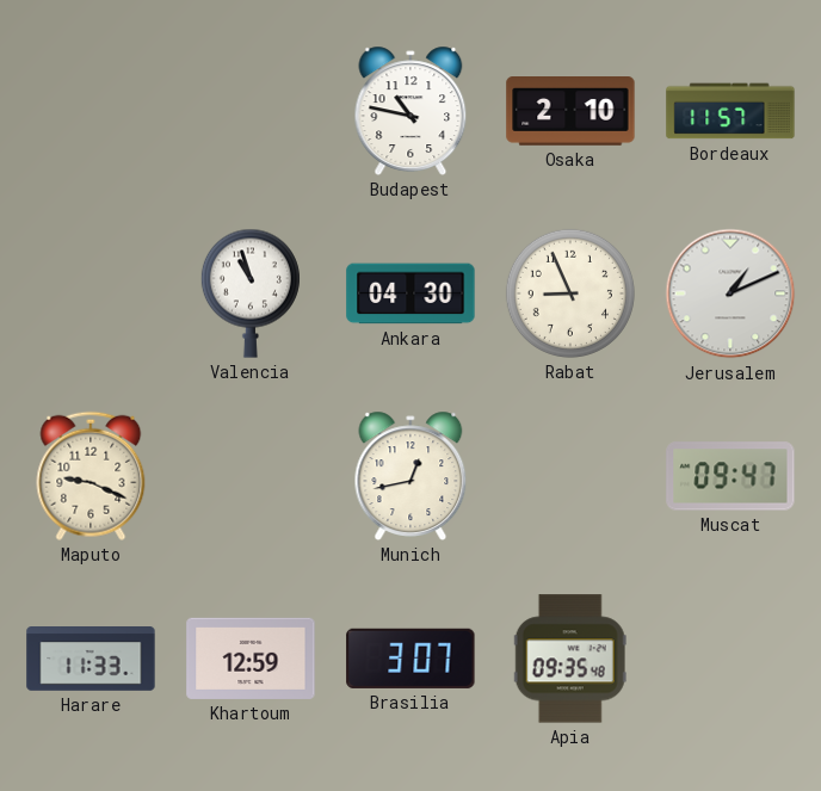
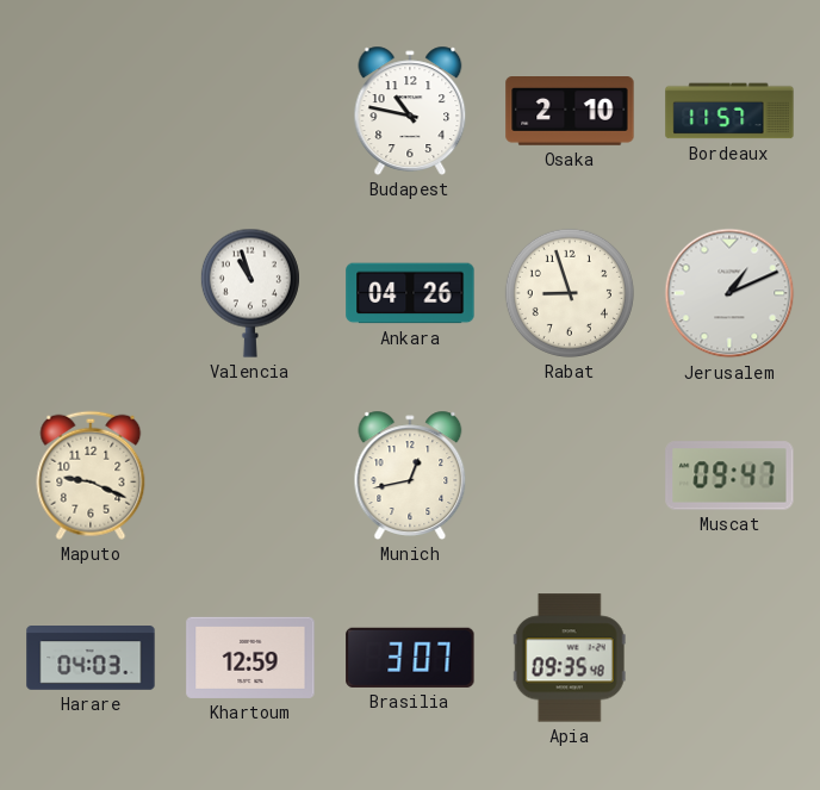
Ankara: 04:30 -> 04:26 (410, 293)
Rabat: 8:56 -> 8:57 (570, 293)
Harare: 11:33 -> 04:03 (91, 659)
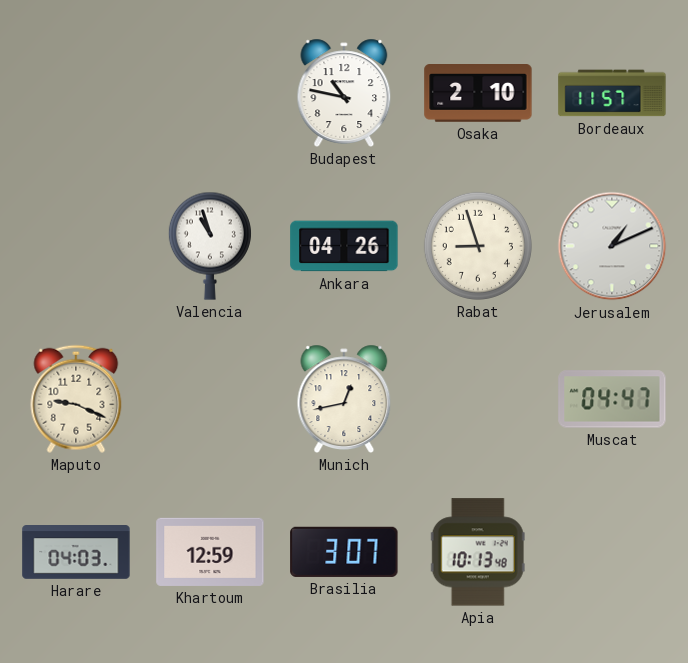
Muscat: 09:47 -> 04:47 (612, 399)
Apia: 09:35 -> 10:13 (478, 552)
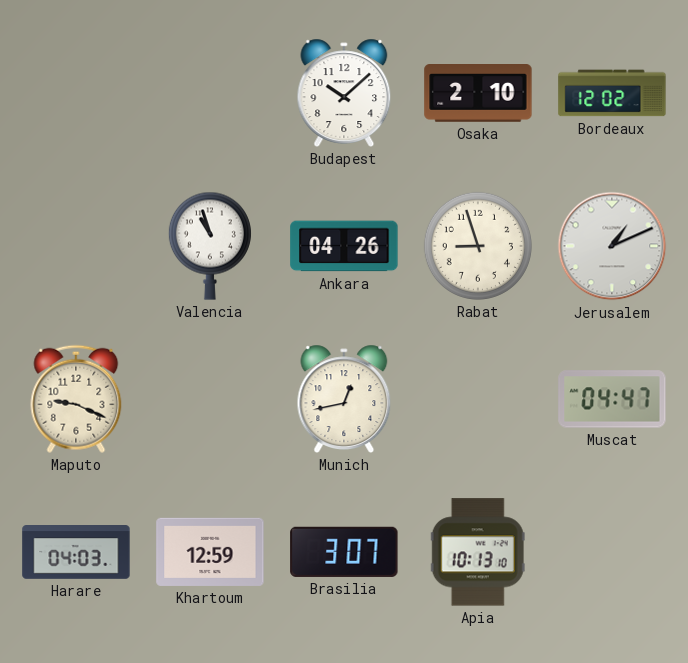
Budapest: 10:47 -> 10:08 (344, 93)
Bordeaux: 11:57 -> 12:02 (612, 93)
Apia: 10:13:48 -> 10:13:10 (478, 552)
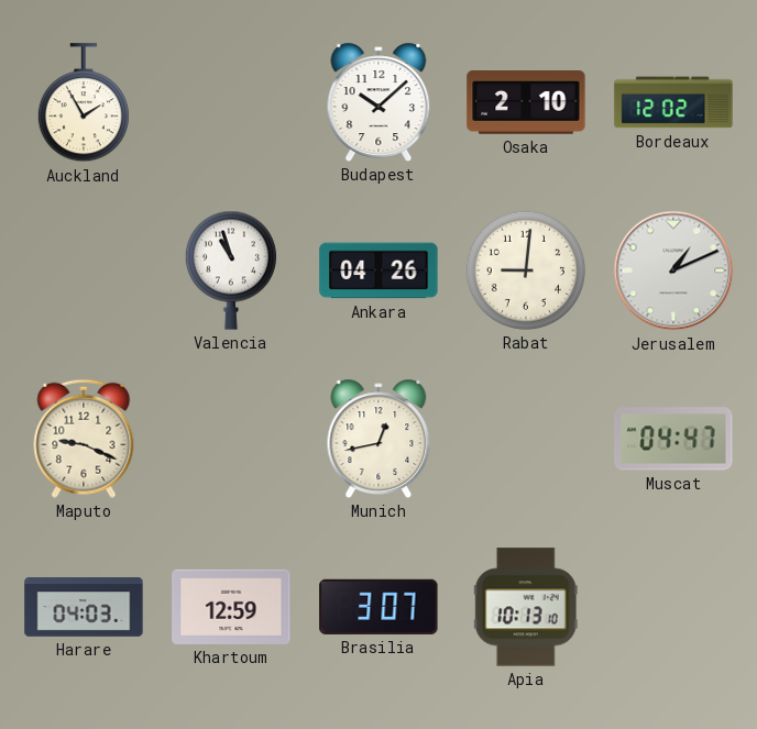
Auckland: none -> 1:55 (84, 103)
Rabat: 8:57 -> 9:01 (526, 270)
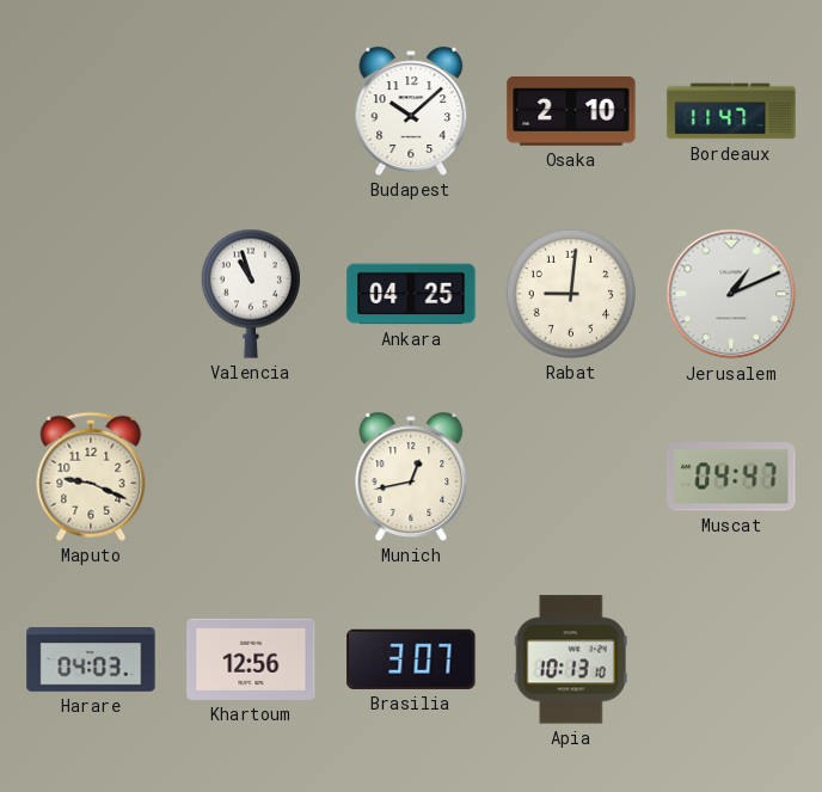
Auckland: 1:55 -> none (84, 103)
Bordeaux: 12:02 -> 11:47 (731, 111)
Ankara: 04:26 -> 04:25 (411, 294)
Khartoum: 12:59 -> 12:56 (251, 659)
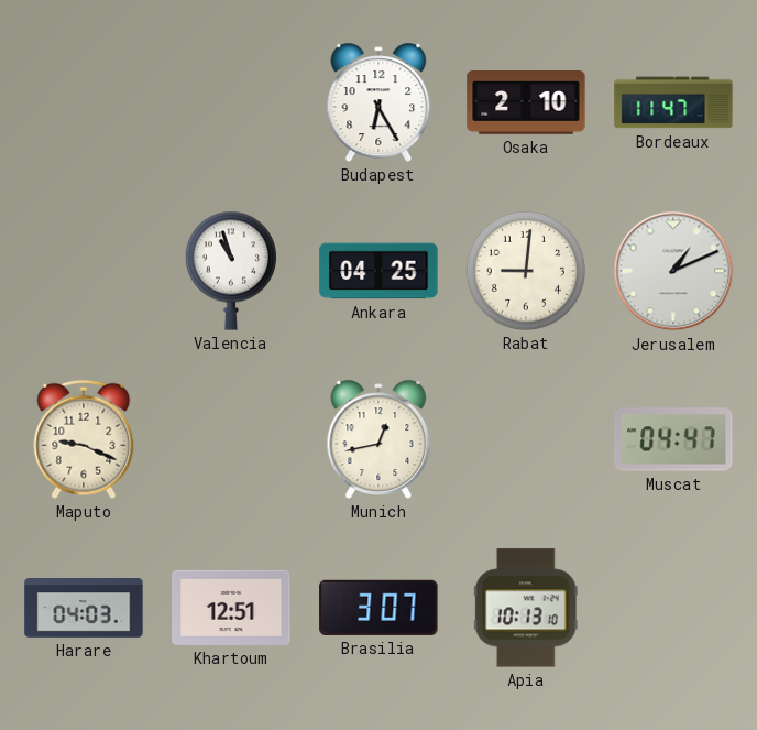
Budapest: 10:08 -> 6:25 (378, 102)
Khartoum: 12:56 -> 12:51 (231, 608)
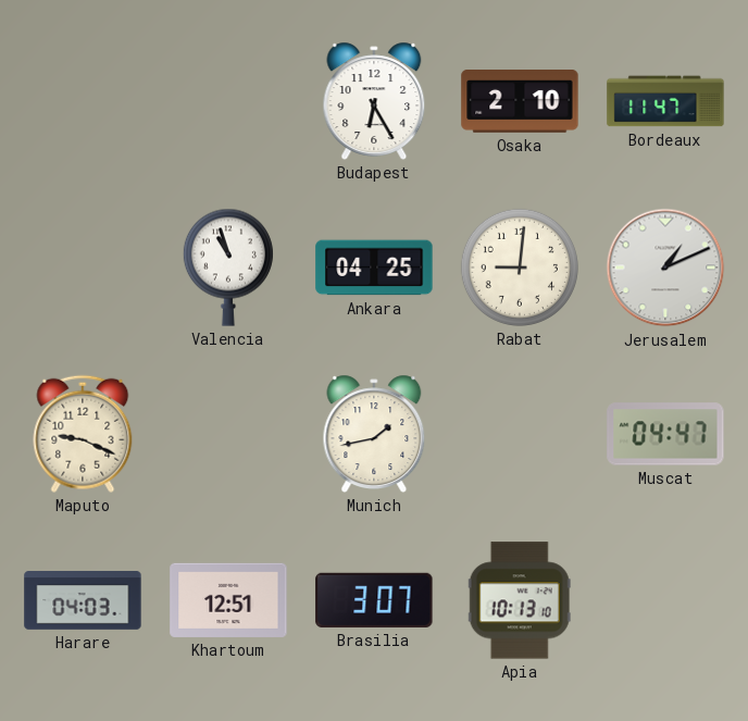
Munich: 12:43 -> 1:43 (374, 434)
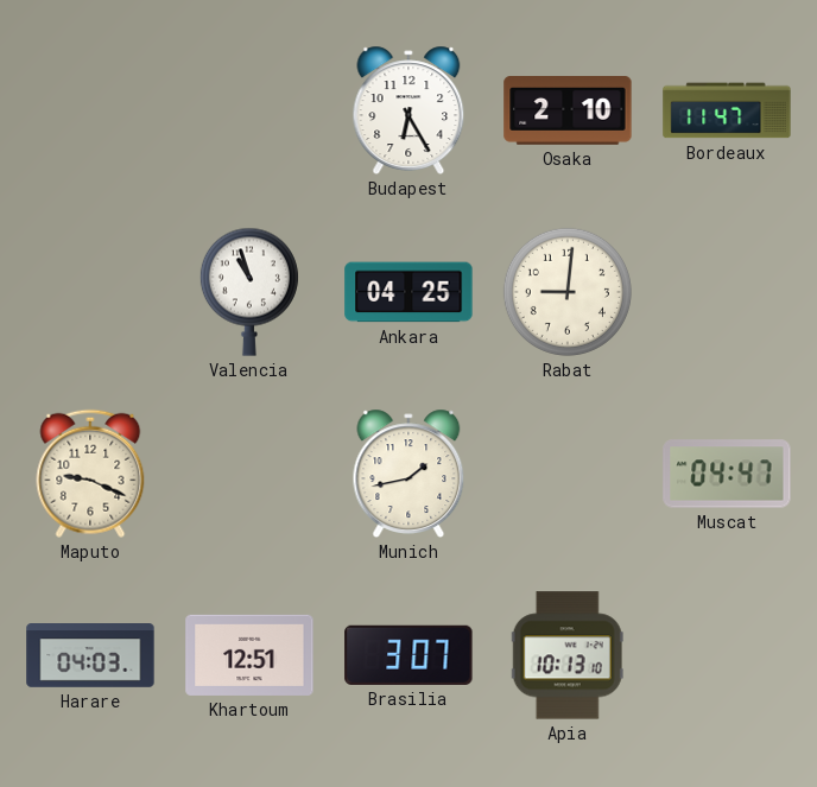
Jerusalem: 1:11 -> none (665, 268)
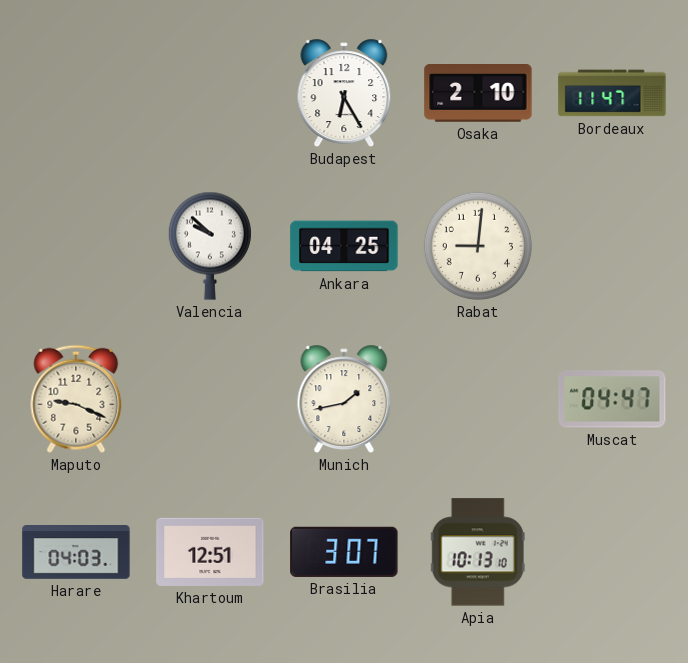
Valencia: 10:57 -> 9:52 (210, 246)
